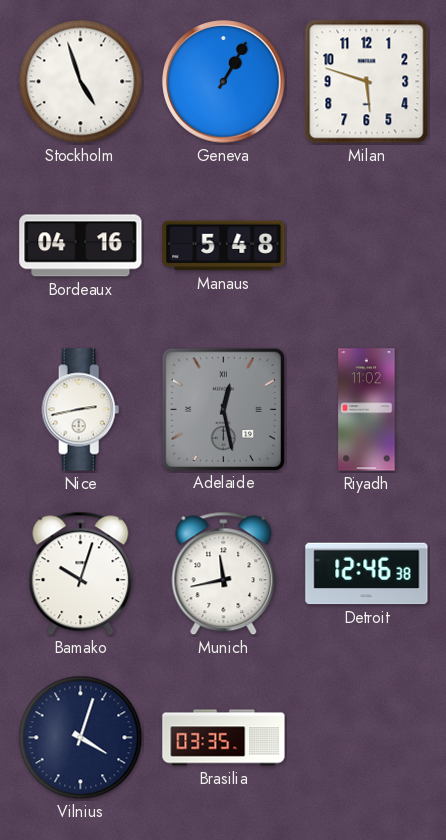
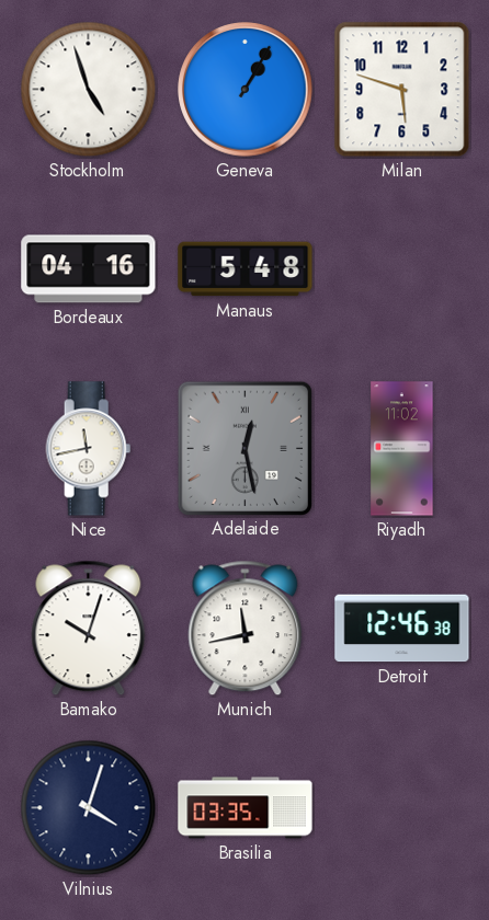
Nice: 2:43 -> 11:43 (89, 449)
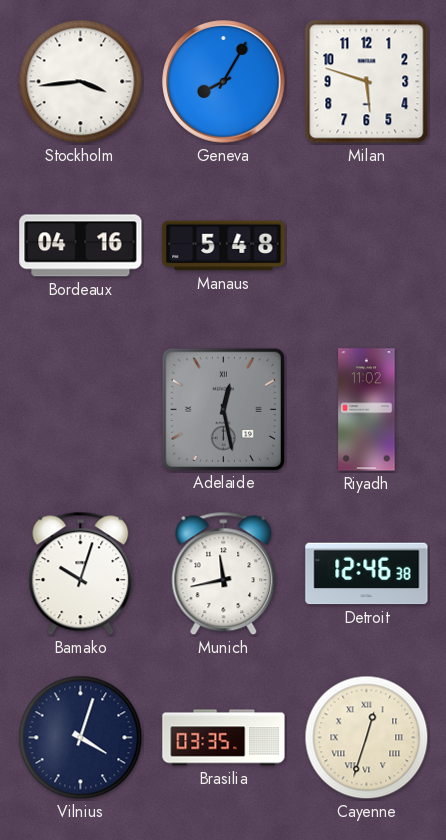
Stockholm: 4:57 -> 3:44 (81, 82)
Geneva: 1:05 -> 8:05 (224, 82)
Nice: 11:43 -> none (89, 449)
Cayenne: none -> 12:33 (367, 738)
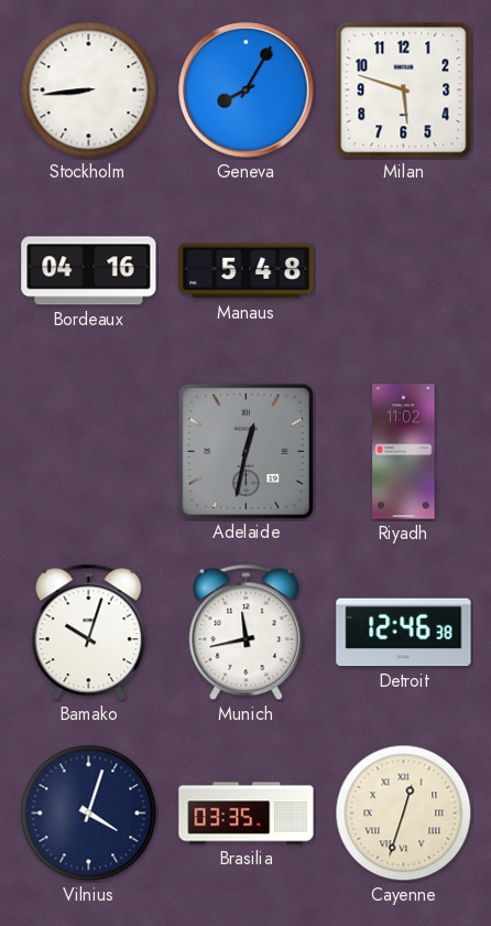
Stockholm: 3:44 -> 8:44 (89, 90)
Adelaide: 12:28 -> 12:32 (245, 451)
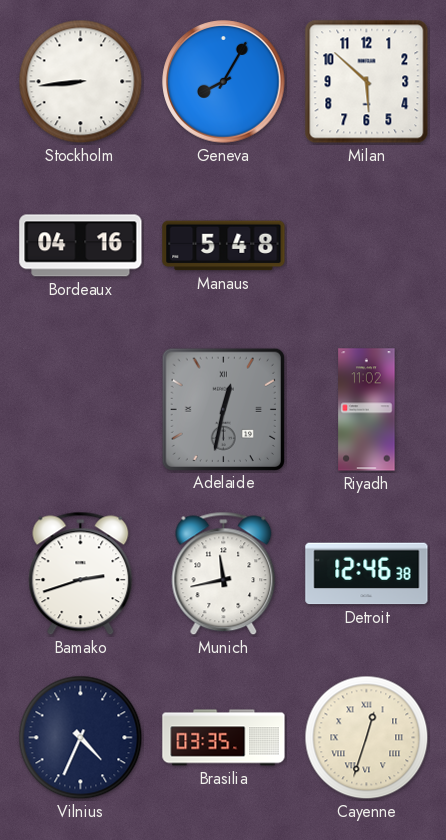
Milan: 5:48 -> 5:52 (367, 82)
Bamako: 10:03 -> 2:42 (81, 574)
Vilnius: 4:03 -> 4:34 (81, 738)
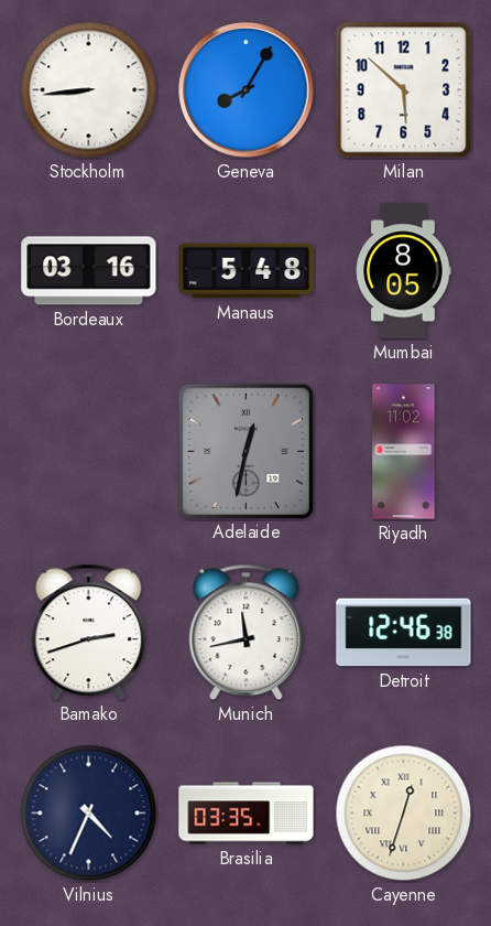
Bordeaux: 04:16 -> 03:16 (89, 271)
Mumbai: none -> 8:05 (403, 271)
